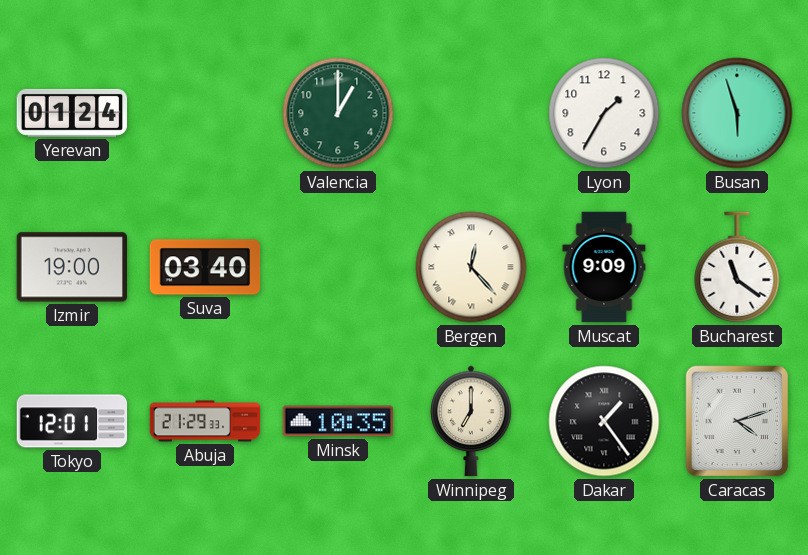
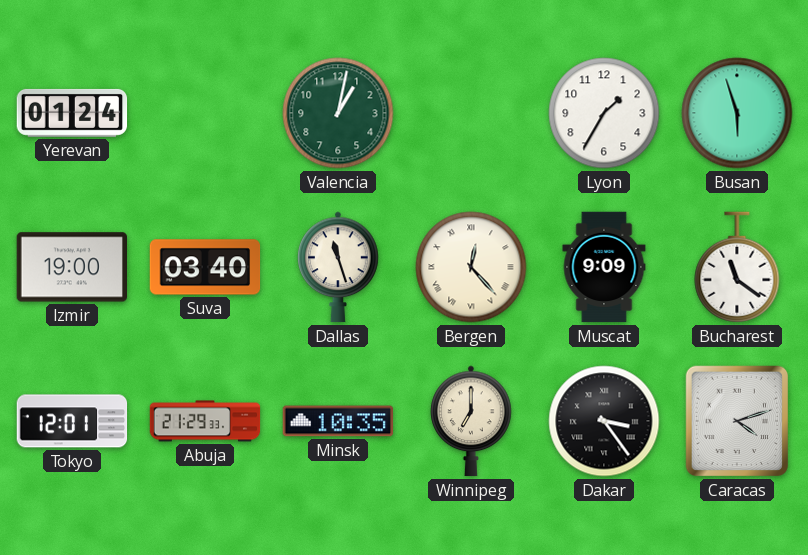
Valencia: 1:00 -> 1:02 (338, 113)
Dallas: none -> 11:27 (338, 267)
Dakar: 1:24 -> 3:24 (604, 421)
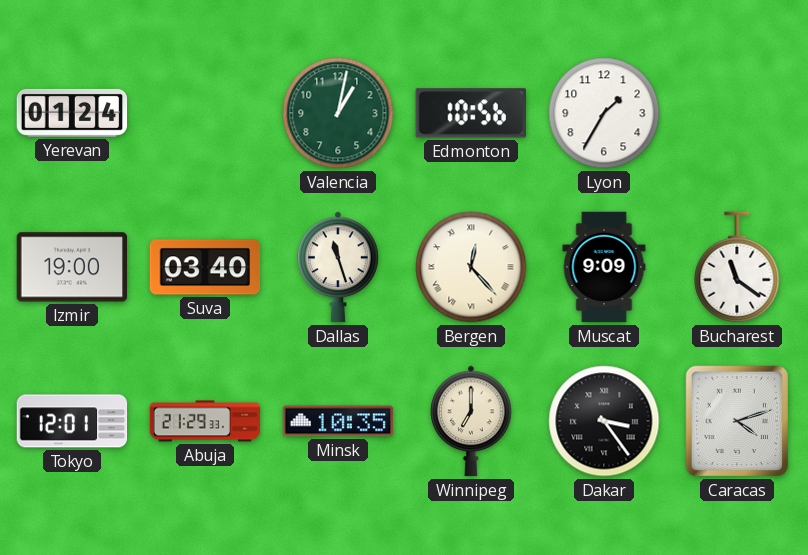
Edmonton: none -> 10:56 (471, 113)
Busan: 5:57 -> none (737, 113)
